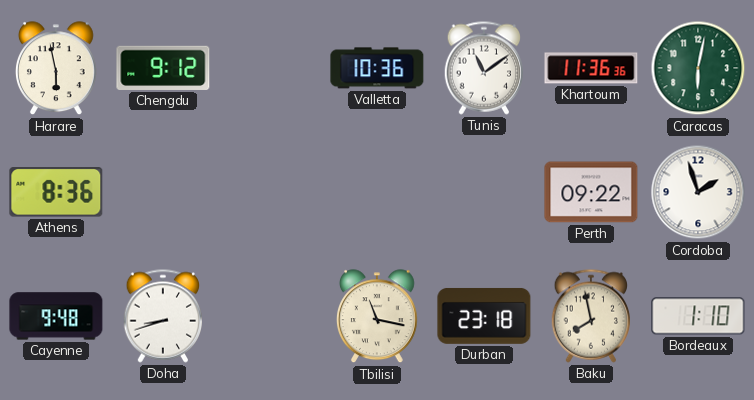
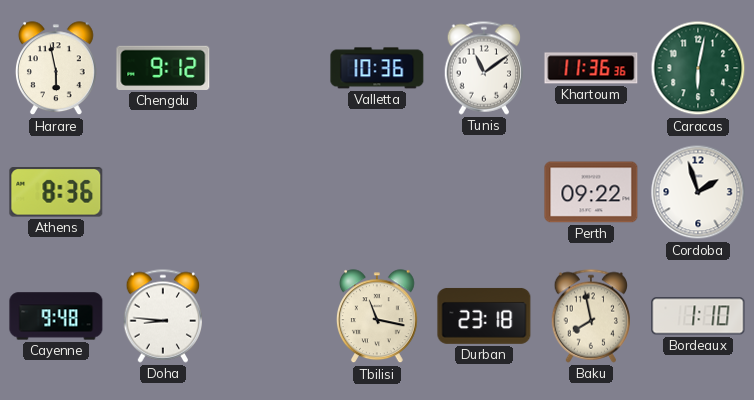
Doha: 8:42 -> 8:46 (163, 316)
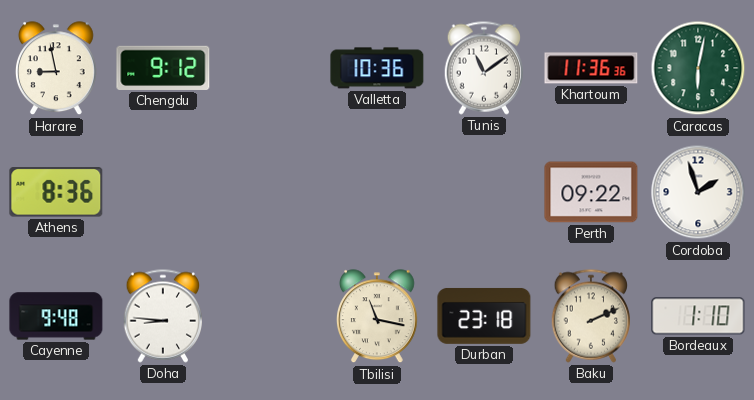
Harare: 5:58 -> 8:58 (56, 69)
Baku: 7:58 -> 2:11 (591, 316)
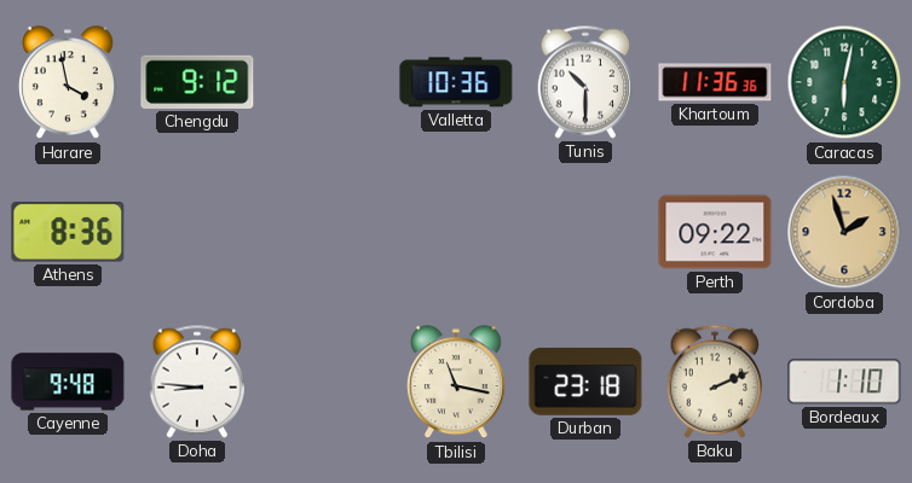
Harare: 8:58 -> 3:58 (68, 83)
Tunis: 11:09 -> 10:30 (585, 82)
Cordoba dial: white -> champagne (844, 232)
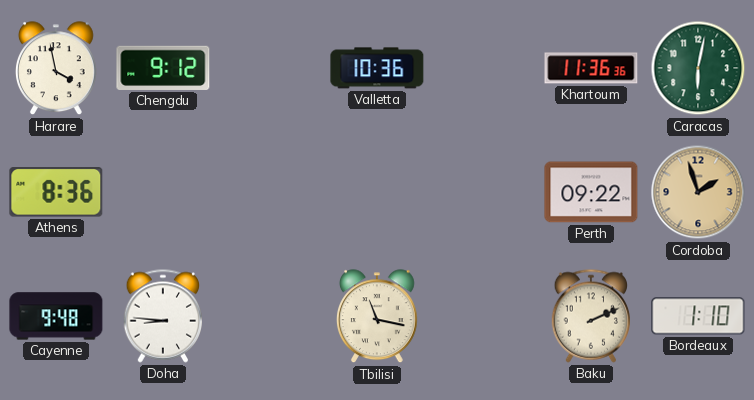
Tunis: 10:30 -> none (585, 82)
Durban: 23:18 -> none (585, 382)
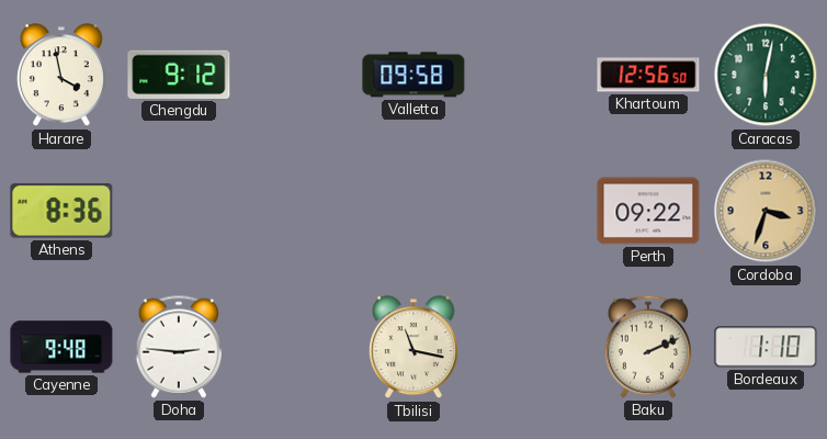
Valletta: 10:36 -> 09:58 (413, 75)
Khartoum: 11:36 -> 12:56 (648, 75)
Cordoba: 1:57 -> 3:33 (766, 211)
Doha: 8:46 -> 2:46 (179, 347)
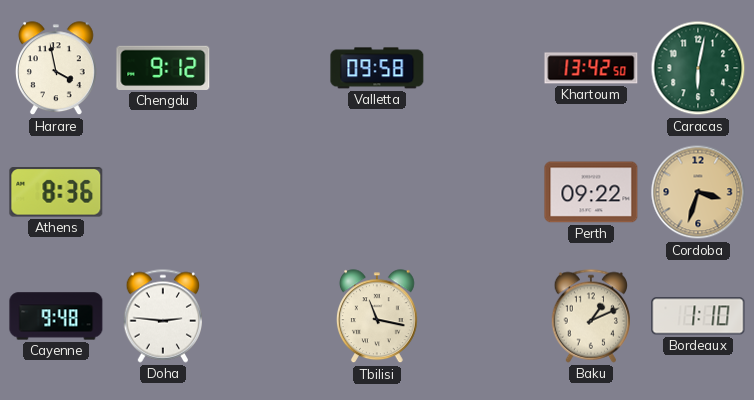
Khartoum: 12:56 -> 13:42 (591, 68)
Baku: 2:11 -> 1:11 (591, 316)
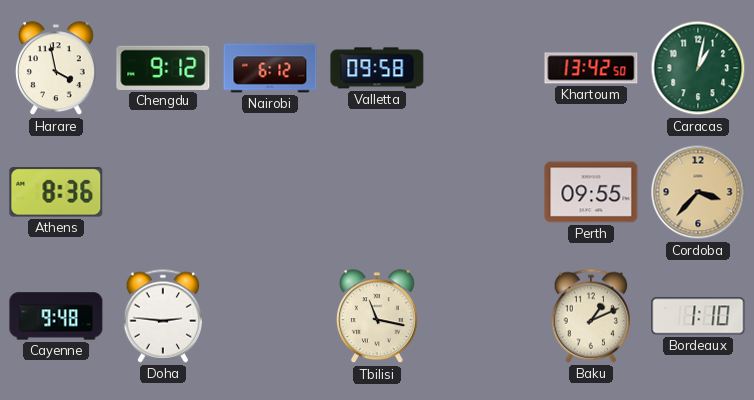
Nairobi: none -> 6:12 (270, 68)
Caracas: 6:02 -> 1:02 (698, 68)
Perth: 09:22 -> 09:55 (591, 192)
Cordoba: 3:33 -> 3:37 (698, 192)
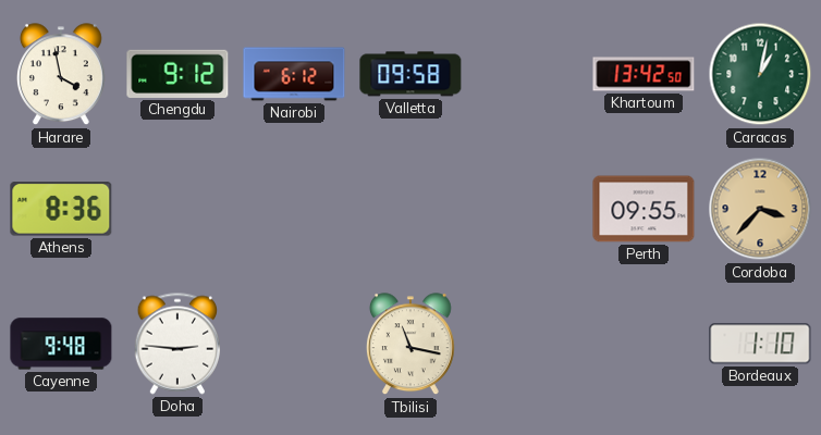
Baku: 1:11 -> none (591, 316)
